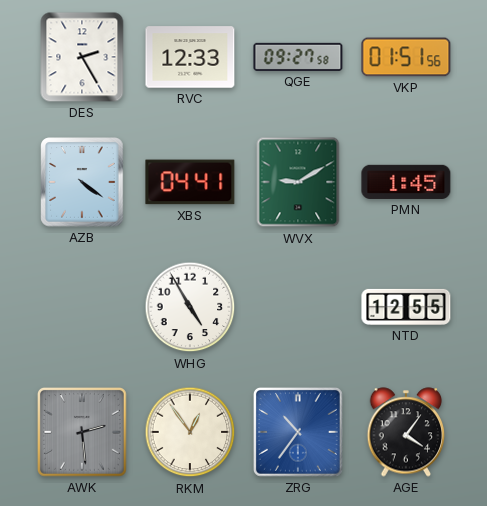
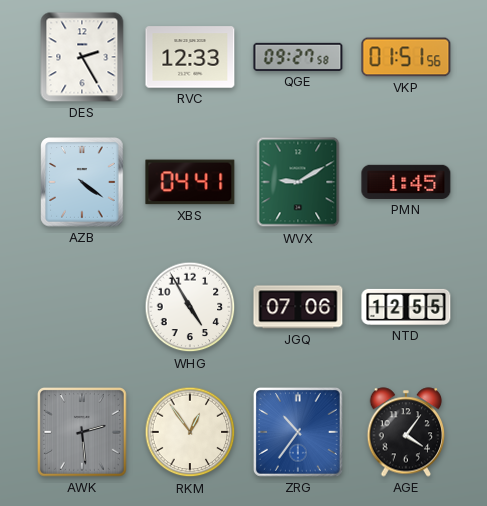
JGQ: none -> 07:06 (298, 307)
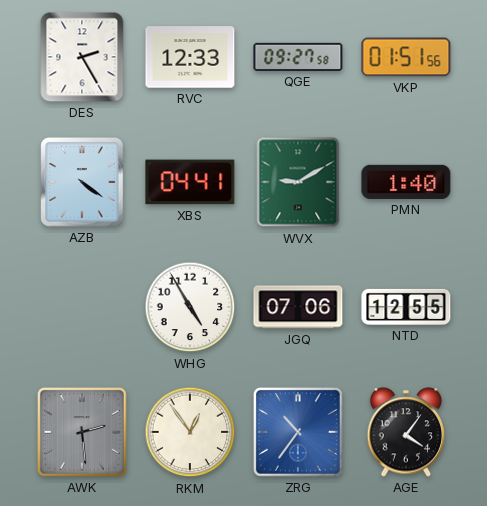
PMN: 1:45 -> 1:40 (406, 182)
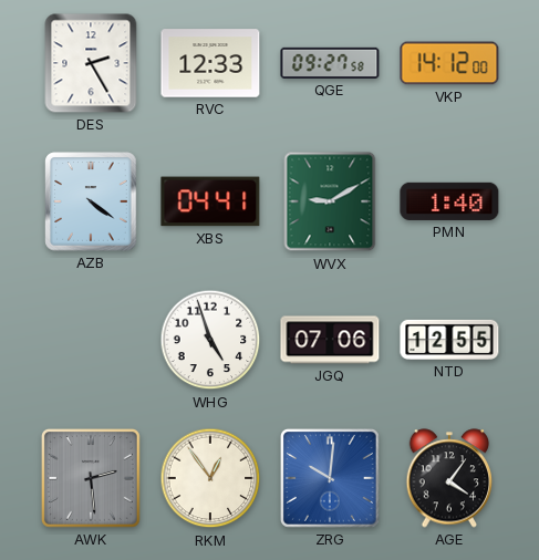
VKP: 01:51 -> 14:12 (449, 63)
WHG: 4:55 -> 4:57 (210, 340)
ZRG: 10:36 -> 10:01 (330, 478)
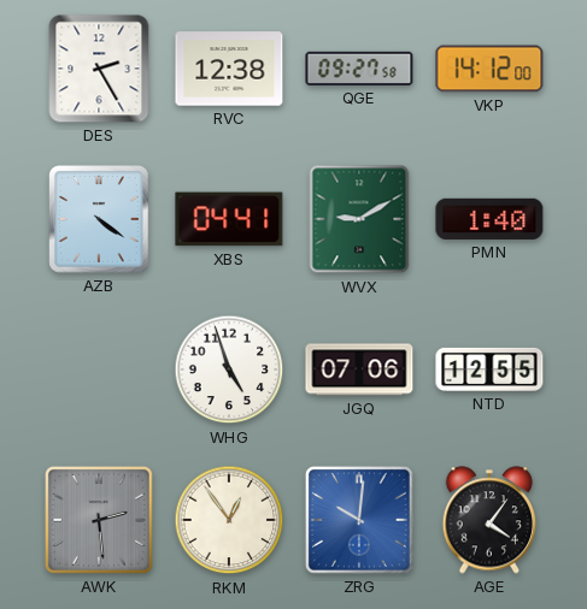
RVC: 12:33 -> 12:38 (229, 69)
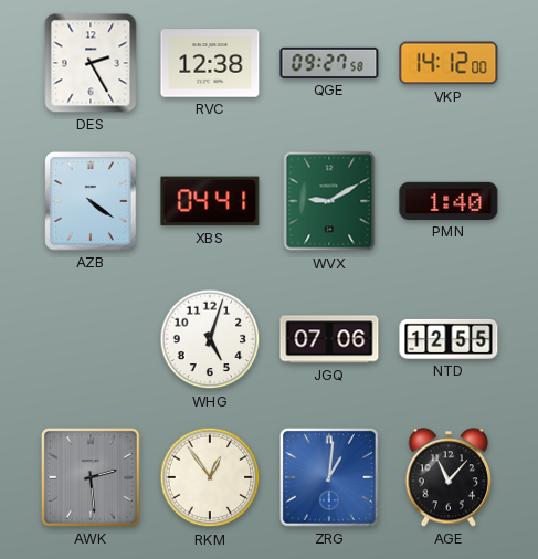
WHG: 4:57 -> 5:03 (210, 339)
ZRG: 10:01 -> 1:01 (329, 477)
AGE: 4:06 -> 11:07 (449, 477)
